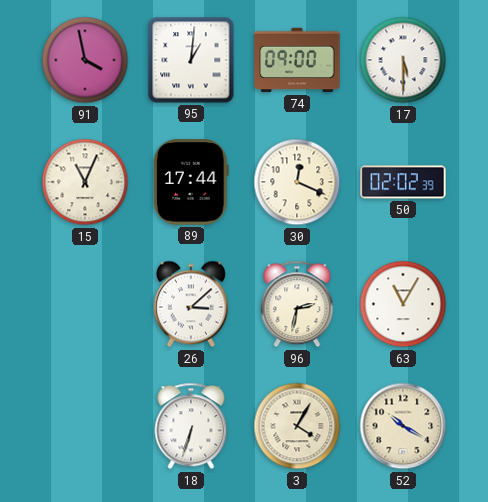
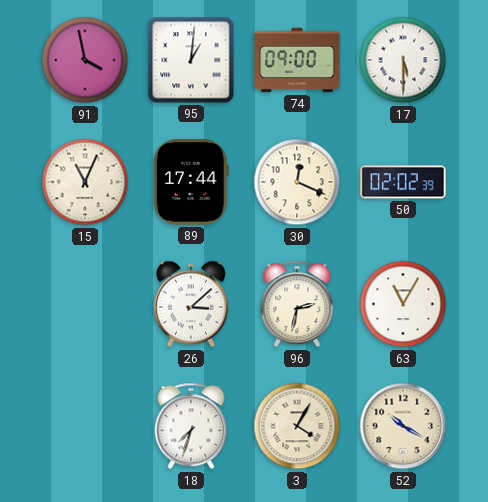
18: 6:33 -> 7:33 (191, 426)
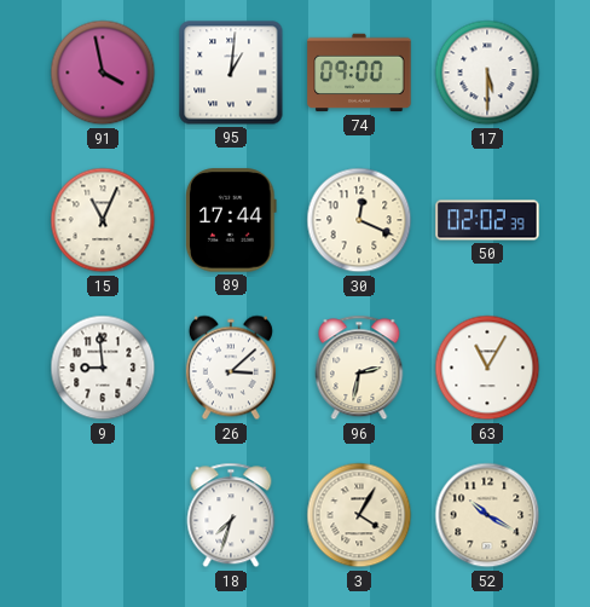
9: none -> 8:59 (103, 368)
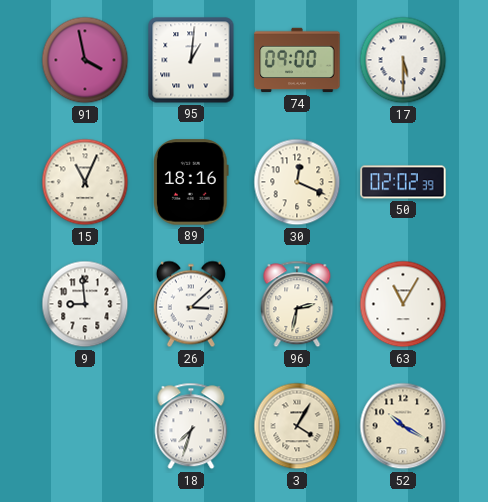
89: 17:44 -> 18:16 (191, 182)
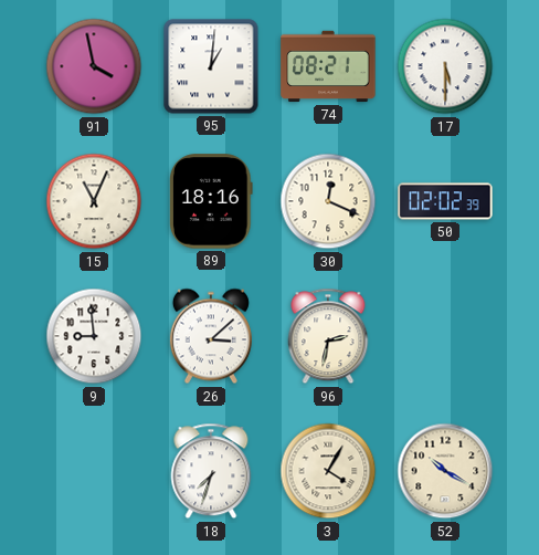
74: 09:00 -> 08:21 (328, 66)
63: 11:05 -> none (403, 304)
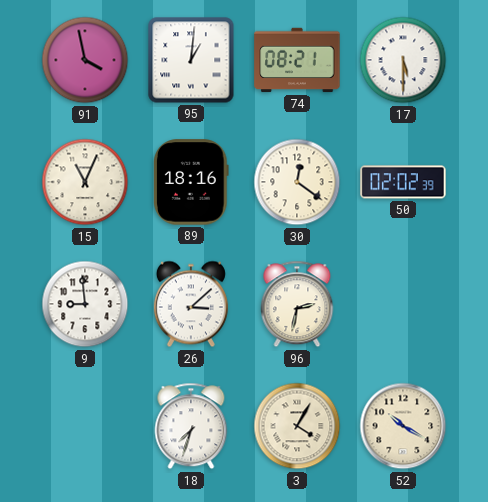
30: 12:19 -> 12:21 (297, 182)
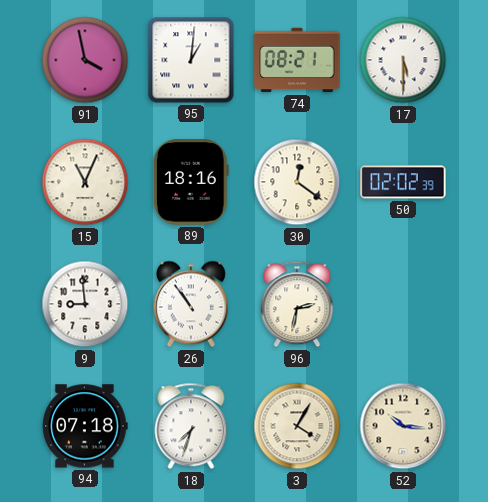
26: 3:08 -> 10:54 (191, 304)
94: none -> 07:18 (85, 426)
52: 10:20 -> 10:16 (403, 426)
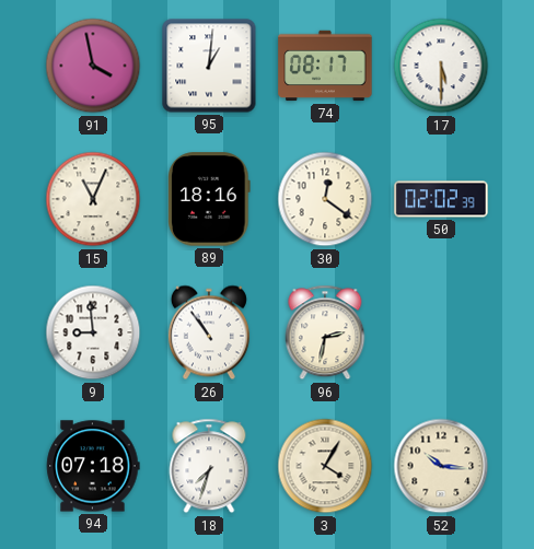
74: 08:21 -> 08:17 (325, 66)
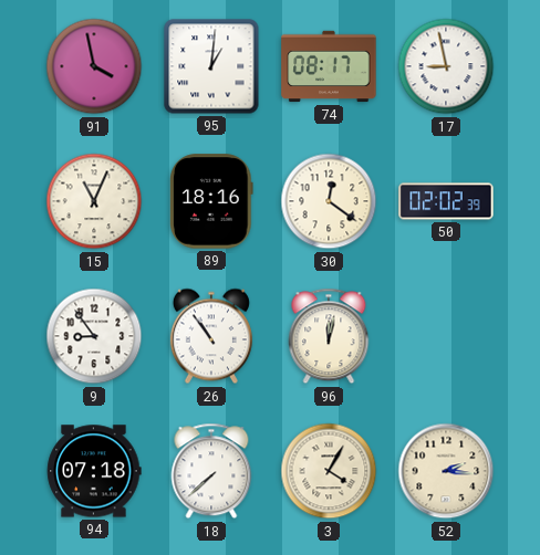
17: 5:30 -> 8:58 (446, 66)
9: 8:59 -> 8:54 (94, 336)
96: 2:32 -> 12:02 (329, 336)
18: 7:33 -> 7:38 (211, 471)
52: 10:16 -> 2:16 (446, 471)
